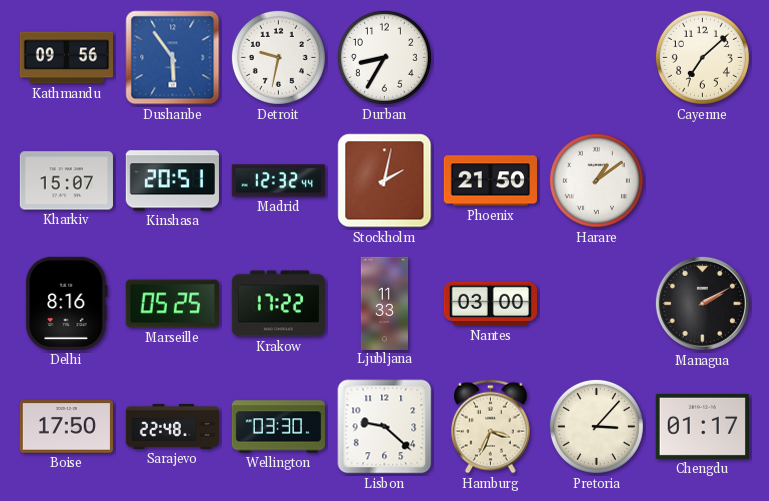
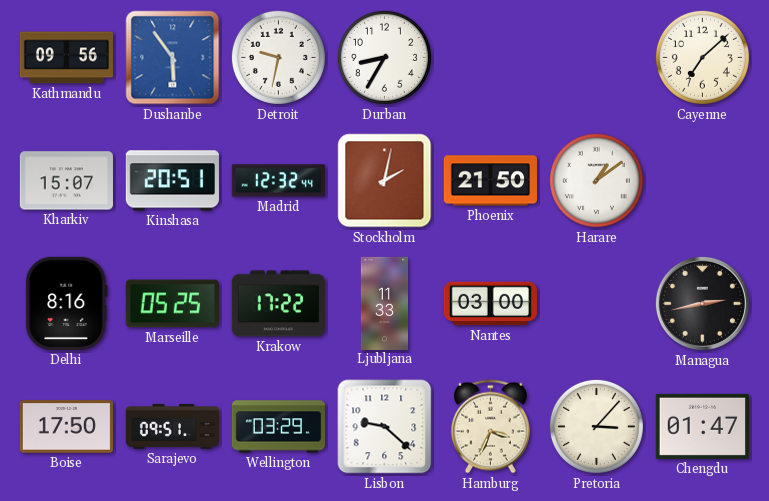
Managua: 2:10 -> 2:43 (702, 303)
Sarajevo: 22:48 -> 09:51 (172, 426)
Wellington: 03:30 -> 03:29 (278, 427)
Chengdu: 01:17 -> 01:47 (702, 426)
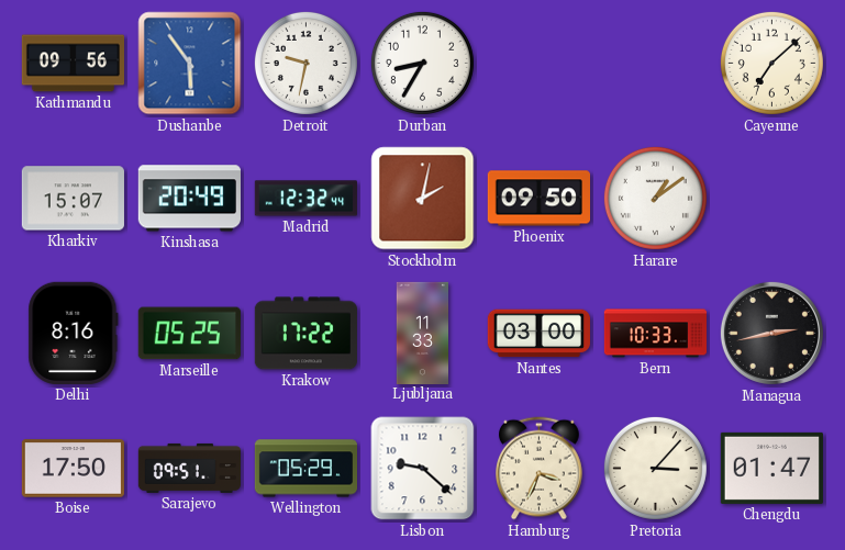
Kinshasa: 20:51 -> 20:49 (189, 199)
Phoenix: 21:50 -> 09:50 (538, 199)
Bern: none -> 10:33 (656, 334)
Wellington: 03:29 -> 05:29 (305, 469)
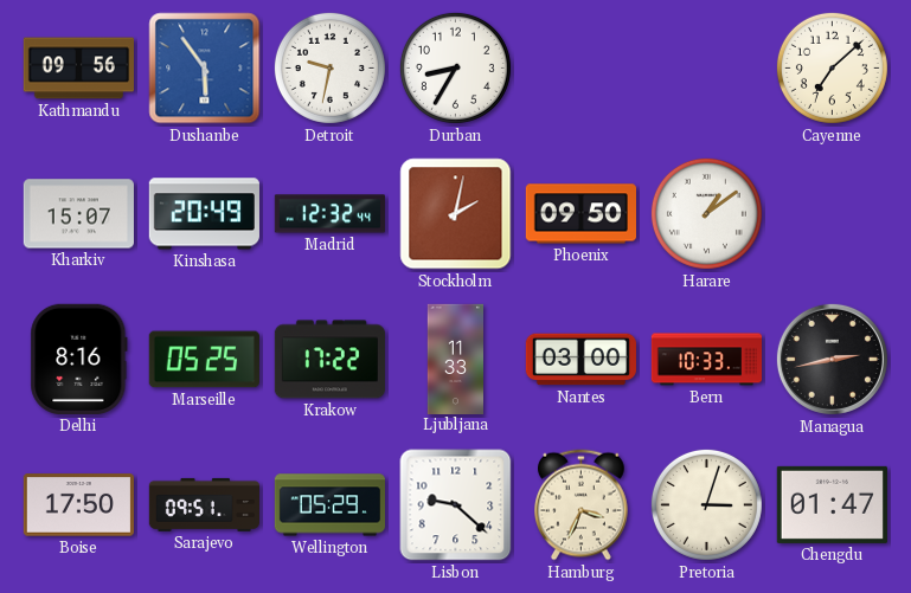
Pretoria: 3:07 -> 3:03 (706, 504)
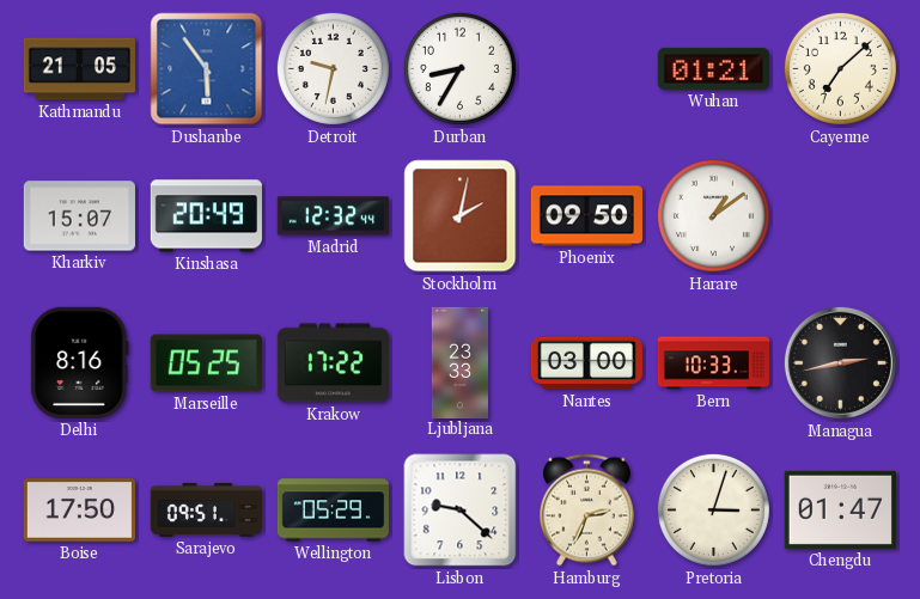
Kathmandu: 09:56 -> 21:05 (79, 69)
Wuhan: none -> 01:21 (713, 68)
Ljubljana: 11:33 -> 23:33 (459, 362)
Hamburg: 3:34 -> 2:34 (587, 511)
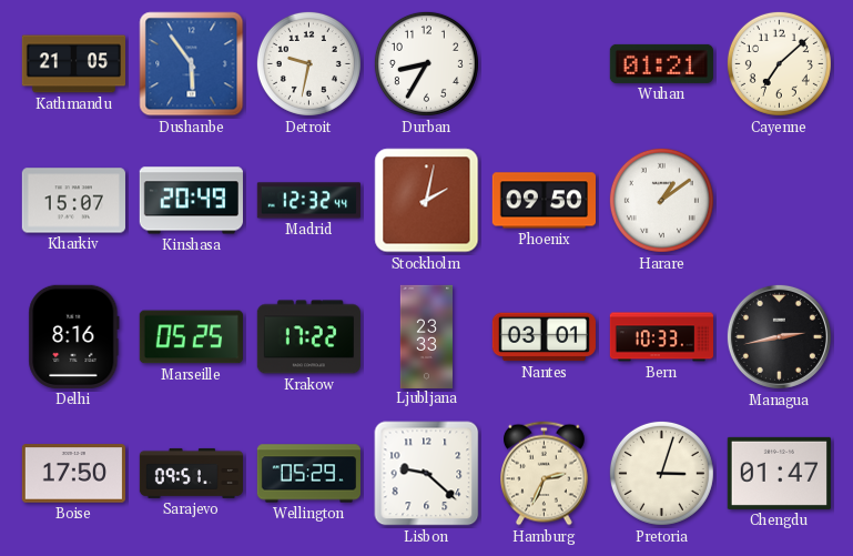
Nantes: 03:00 -> 03:01 (544, 337)
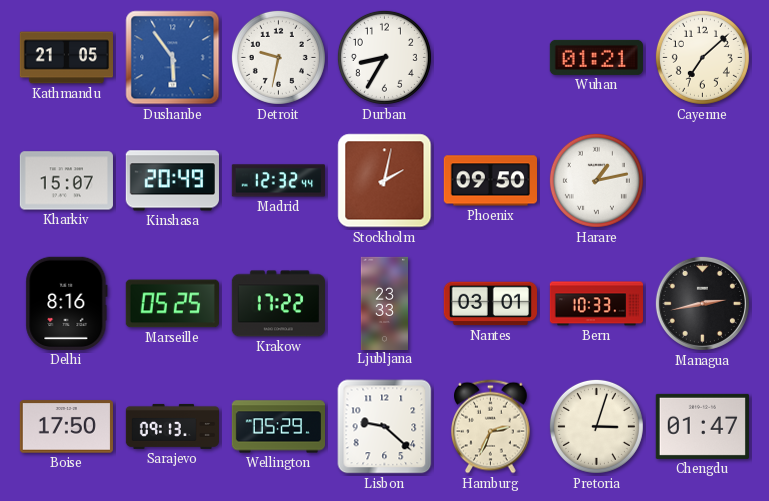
Harare: 1:09 -> 1:13 (596, 180)
Sarajevo: 09:51 -> 09:13 (172, 426)
